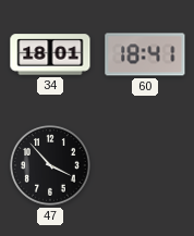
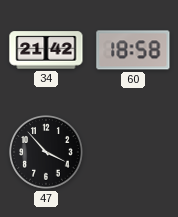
34: 18:01 -> 21:42 (46, 50)
60: 18:41 -> 18:58 (133, 50)
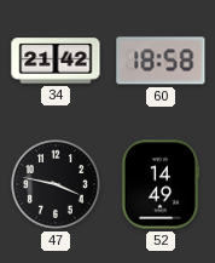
47: 3:53 -> 3:47 (56, 184)
52: none -> 14:49 (161, 184)
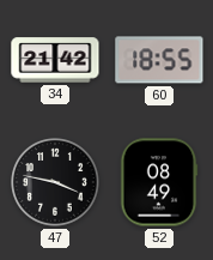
60: 18:58 -> 18:55 (159, 60)
52: 14:49 -> 08:49 (159, 182)
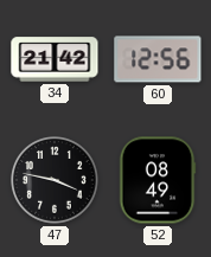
60: 18:55 -> 12:56 (158, 59)
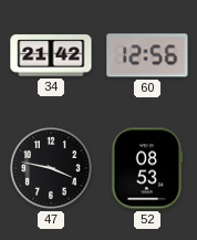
52: 08:49 -> 08:53 (147, 168)
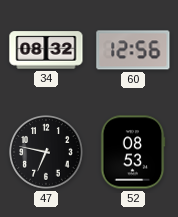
34: 21:42 -> 08:32 (46, 50)
47: 3:47 -> 6:47 (46, 152)
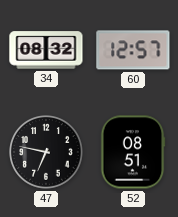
60: 12:56 -> 12:57 (133, 50)
52: 08:53 -> 08:51 (133, 152)
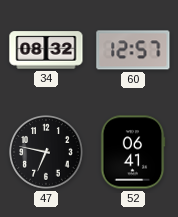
52: 08:51 -> 06:41 (133, 152)
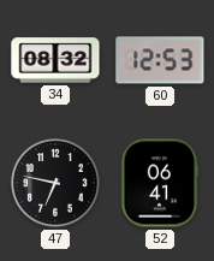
60: 12:57 -> 12:53 (160, 60)
